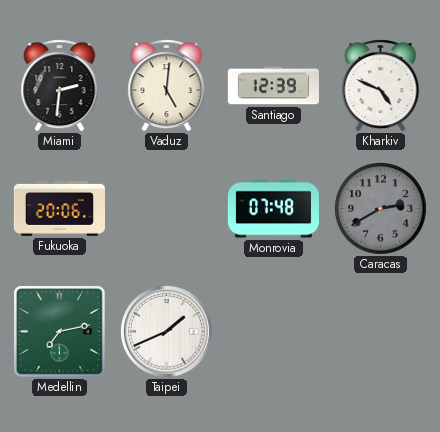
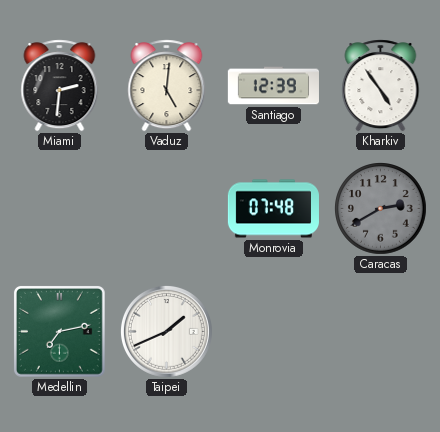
Kharkiv: 4:49 -> 4:54 (381, 86)
Fukuoka: 20:06 -> none (59, 208)
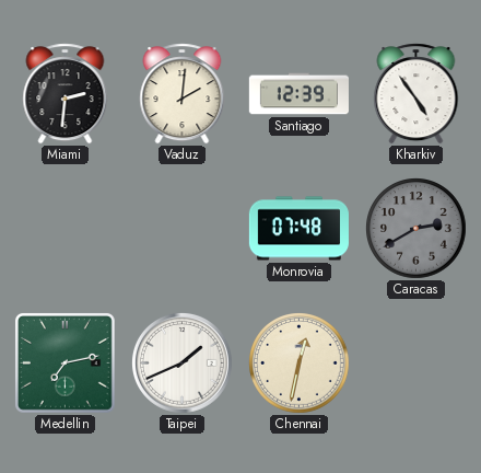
Vaduz: 5:01 -> 2:01 (183, 94)
Chennai: none -> 12:32 (300, 364)
